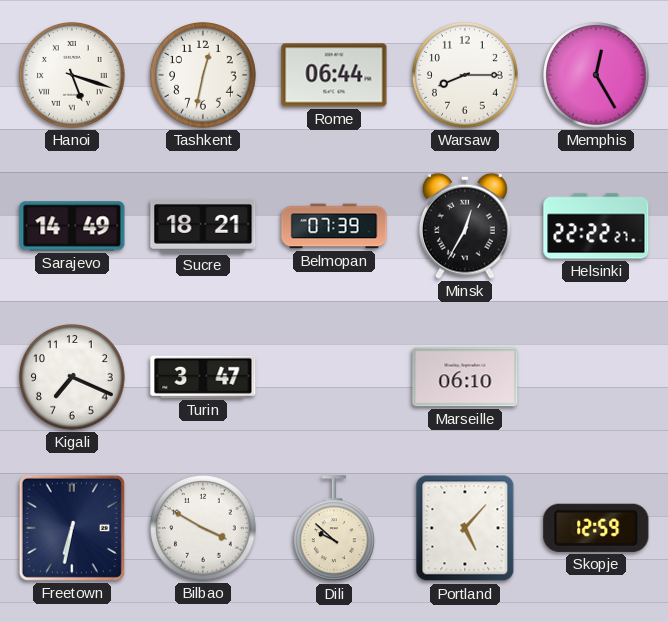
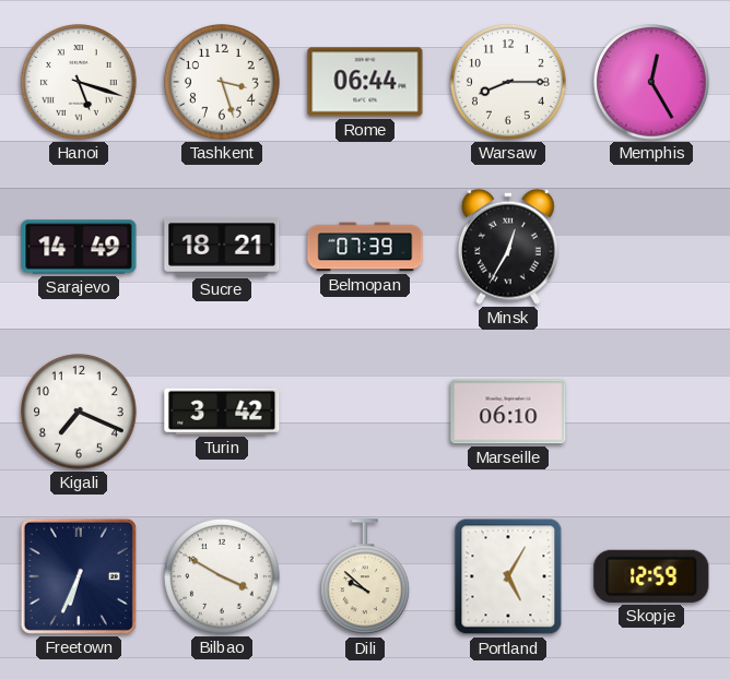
Tashkent: 12:32 -> 3:27 (223, 83)
Helsinki: 22:22 -> none (596, 226)
Turin: 3:47 -> 3:42 (222, 412)
Freetown: 6:32 -> 6:34 (79, 576)
Portland: 5:07 -> 5:05 (508, 576)
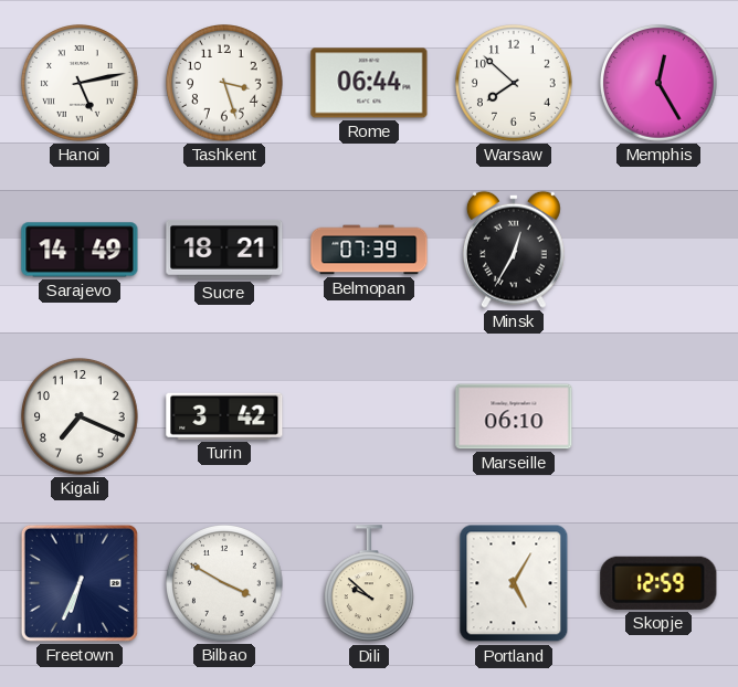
Hanoi: 5:18 -> 5:13 (81, 84)
Warsaw: 8:15 -> 7:52 (515, 84)
